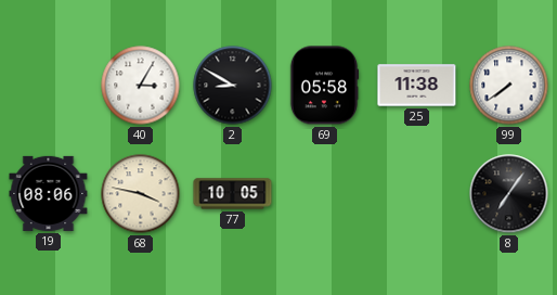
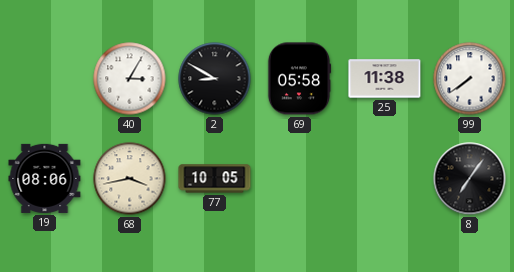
68: 3:47 -> 3:43 (130, 179)
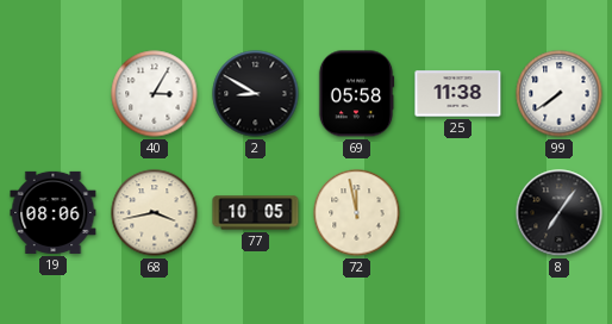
72: none -> 11:58 (357, 213)
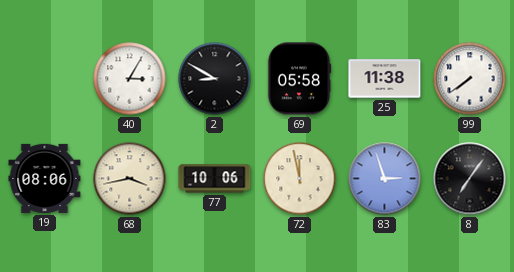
77: 10:05 -> 10:06 (215, 179)
83: none -> 2:57 (385, 179)
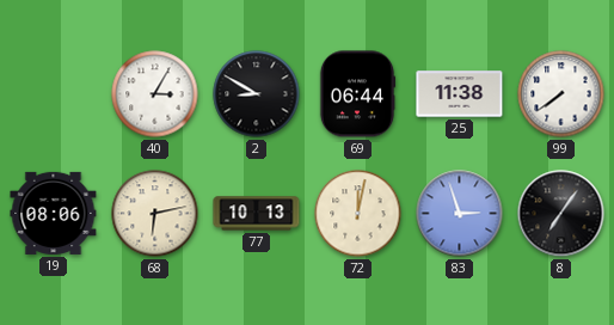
69: 05:58 -> 06:44 (357, 94)
68: 3:43 -> 6:13 (155, 214)
77: 10:06 -> 10:13 (257, 214)
72: 11:58 -> 12:02 (358, 214)
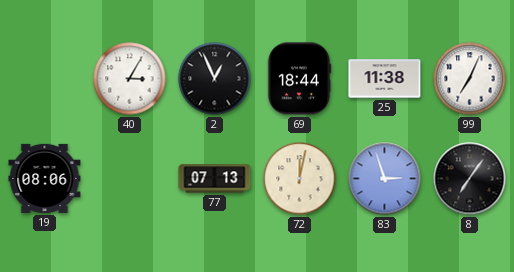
2: 8:50 -> 12:56 (215, 79)
69: 06:44 -> 18:44 (299, 79)
99: 7:39 -> 7:04 (470, 79)
68: 6:13 -> none (155, 214)
77: 10:13 -> 07:13 (215, 179)
